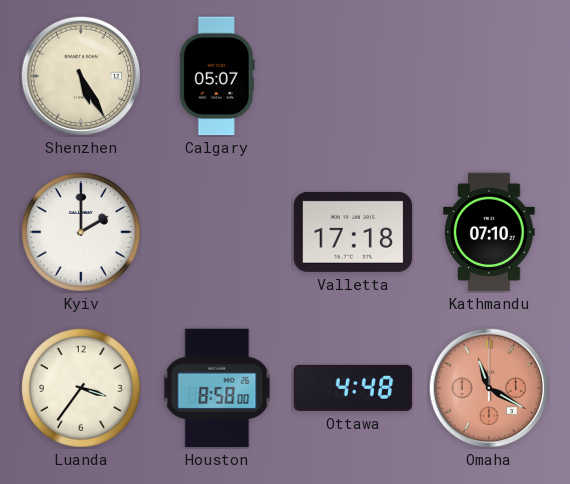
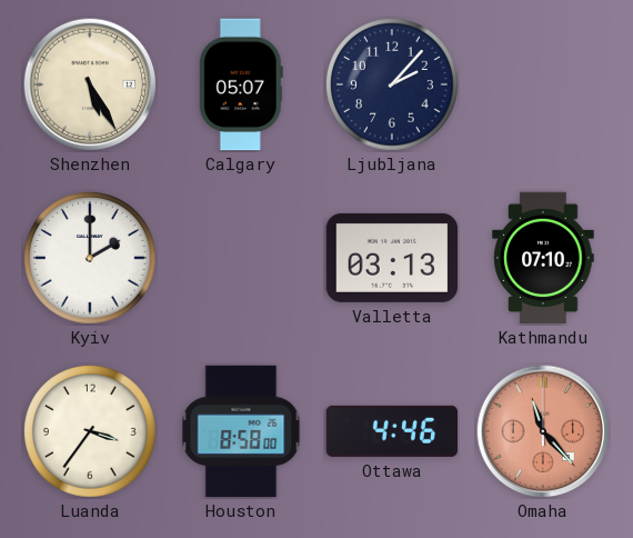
Ljubljana: none -> 2:07 (393, 86)
Valletta: 17:18 -> 03:13 (392, 258)
Ottawa: 4:48 -> 4:46 (392, 431)
Omaha: 11:20 -> 11:23 (543, 431)
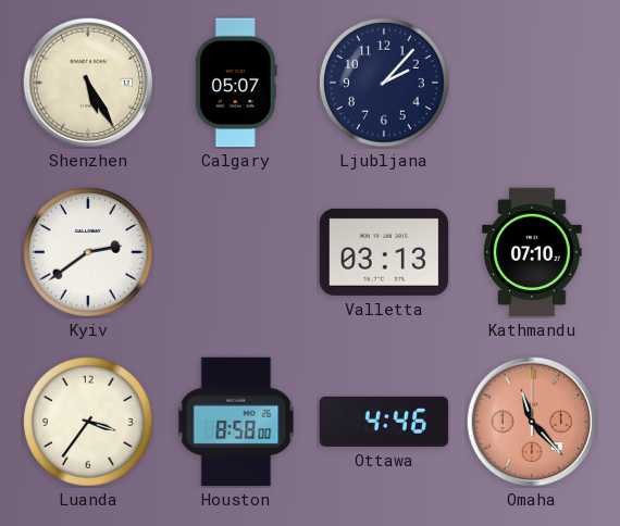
Kyiv: 2:00 -> 2:39 (89, 253)
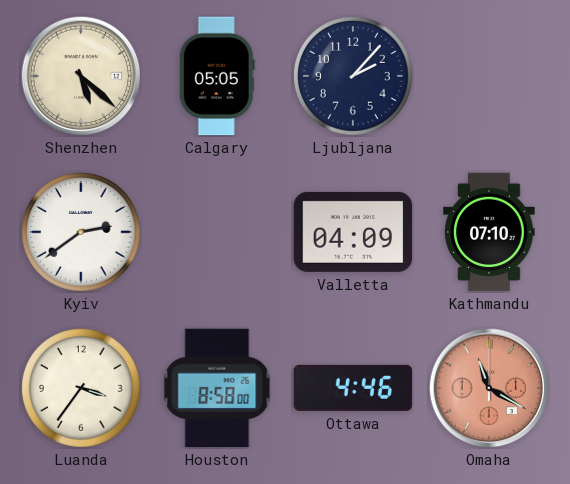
Shenzhen: 5:25 -> 5:22 (81, 76)
Calgary: 05:07 -> 05:05 (217, 76)
Valletta: 03:13 -> 04:09 (353, 232)
Omaha: 11:23 -> 11:20 (489, 388)
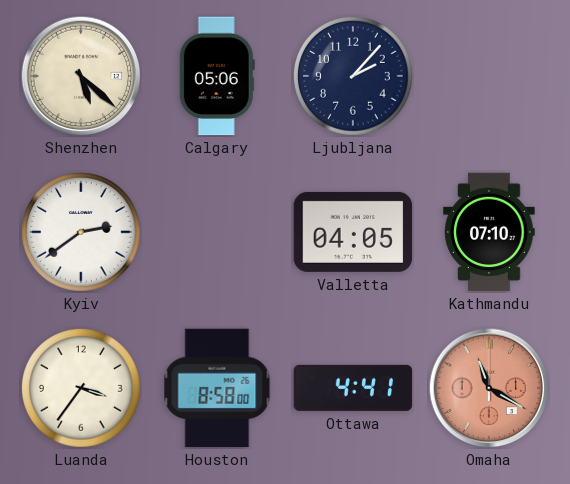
Calgary: 05:05 -> 05:06 (217, 76)
Valletta: 04:09 -> 04:05 (353, 232)
Ottawa: 4:46 -> 4:41 (353, 388)
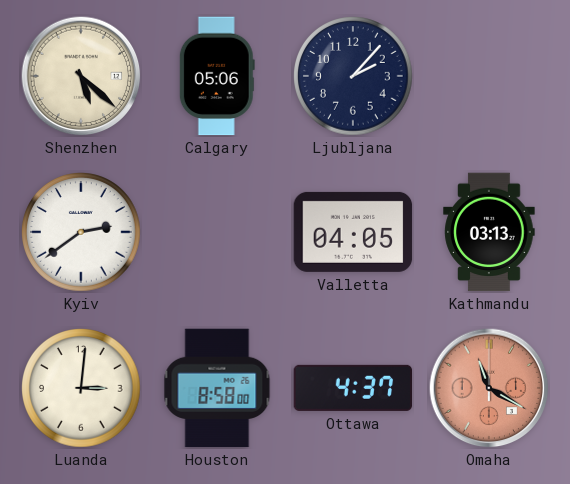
Kathmandu: 07:10 -> 03:13 (489, 232)
Luanda: 3:36 -> 3:01 (82, 389)
Ottawa: 4:41 -> 4:37 (353, 388)
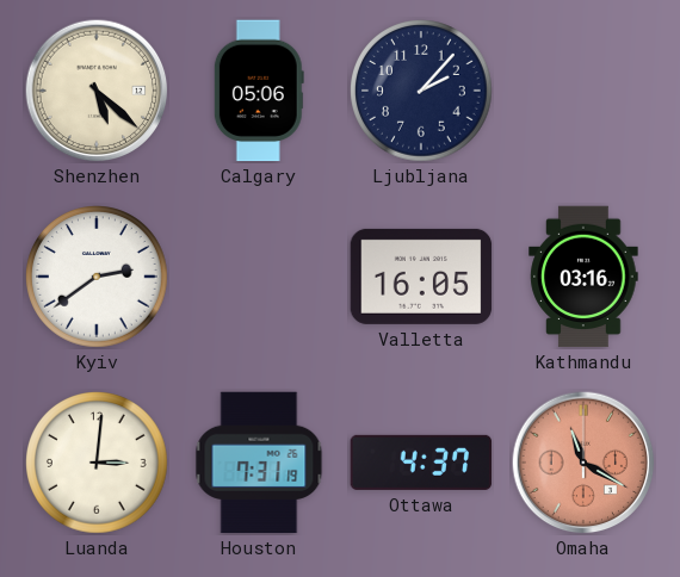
Valletta: 04:05 -> 16:05 (421, 277)
Kathmandu: 03:13 -> 03:16 (583, 277)
Houston: 8:58 -> 7:31 (259, 463)
